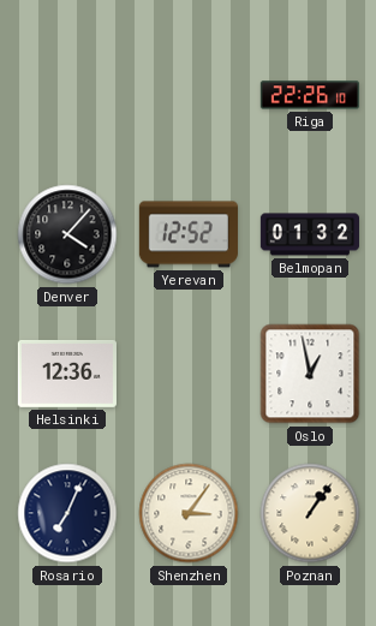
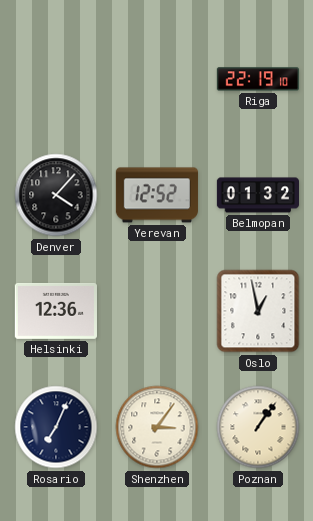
Riga: 22:26 -> 22:19 (258, 79)
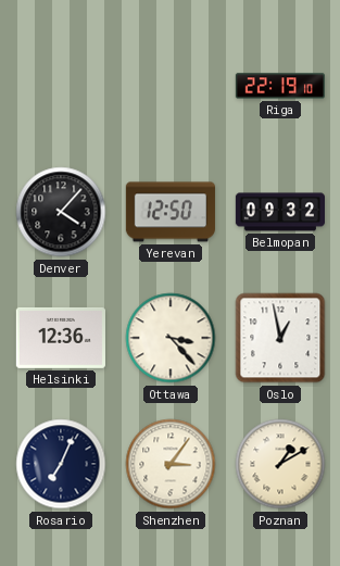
Yerevan: 12:52 -> 12:50 (171, 212)
Belmopan: 01:32 -> 09:32 (279, 212)
Ottawa: none -> 3:23 (171, 338)
Poznan: 1:06 -> 1:10 (280, 464)
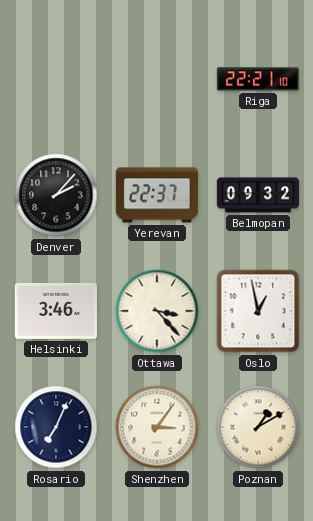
Riga: 22:19 -> 22:21 (258, 79)
Denver: 4:07 -> 2:07 (56, 195)
Yerevan: 12:50 -> 22:37 (157, 195)
Helsinki: 12:36 -> 3:46 (56, 311)
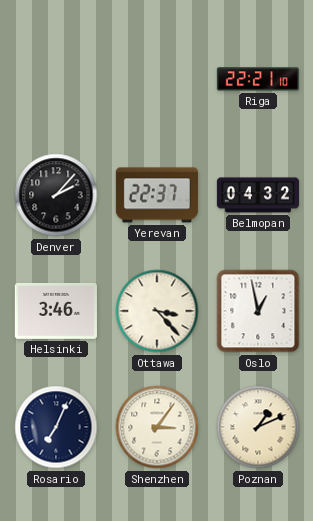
Belmopan: 09:32 -> 04:32 (257, 195)
Poznan: 1:10 -> 1:11 (258, 427)
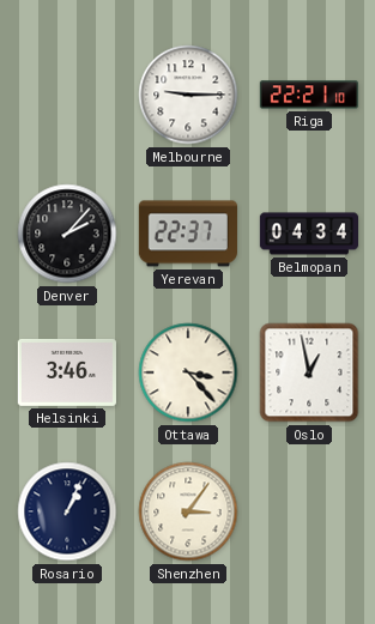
Melbourne: none -> 9:15 (188, 95)
Belmopan: 04:32 -> 04:34 (308, 234)
Rosario: 7:04 -> 1:04 (67, 511)
Poznan: 1:11 -> none (258, 427)
